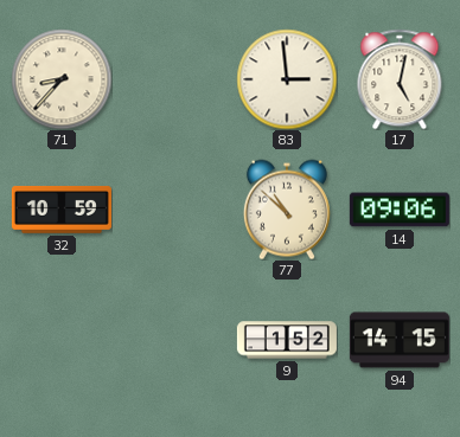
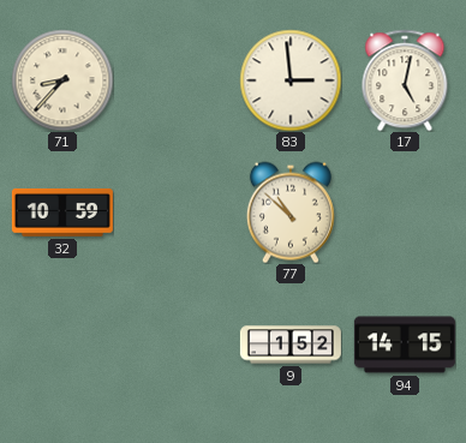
14: 09:06 -> none (400, 210)
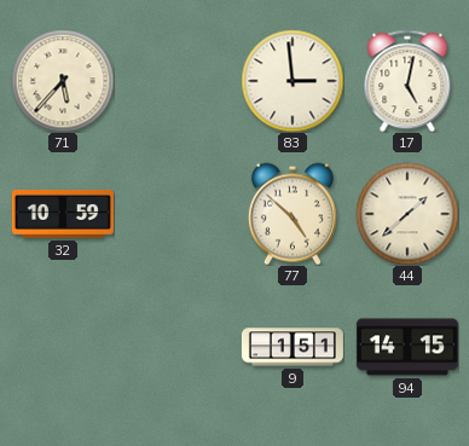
71: 8:37 -> 5:37 (63, 81)
77: 10:52 -> 4:52 (293, 214)
44: none -> 1:38 (407, 214)
9: 1:52 -> 1:51 (293, 347)
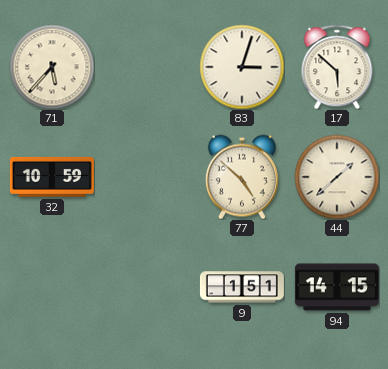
83: 2:59 -> 3:03 (242, 67)
17: 5:02 -> 5:52 (337, 67)
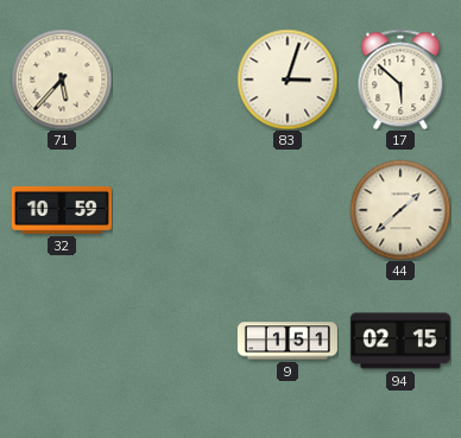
77: 4:52 -> none (242, 177)
94: 14:15 -> 02:15 (400, 341)
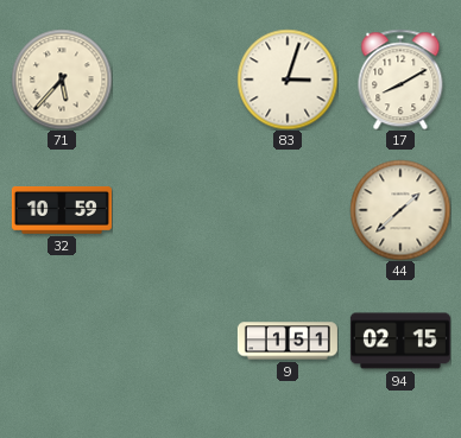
17: 5:52 -> 8:10 (400, 80)
